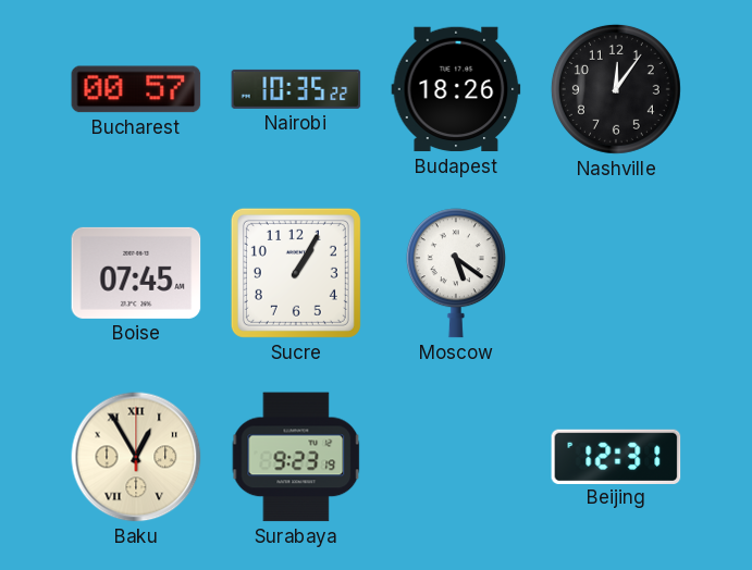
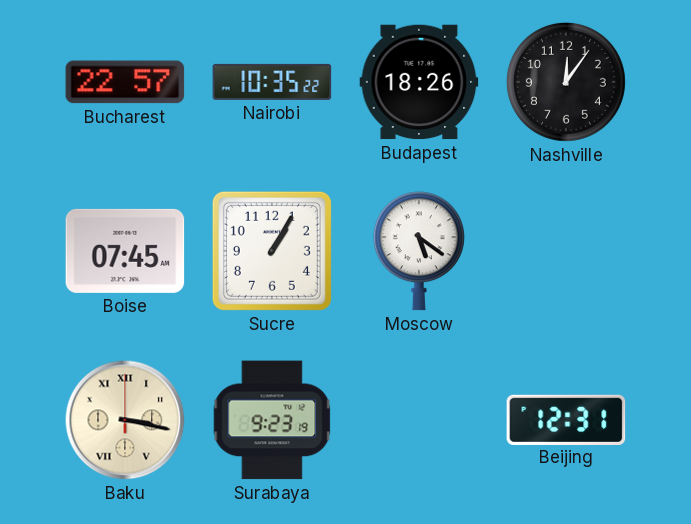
Bucharest: 00:57 -> 22:57 (125, 82)
Baku: 12:55 -> 3:17 (125, 420)
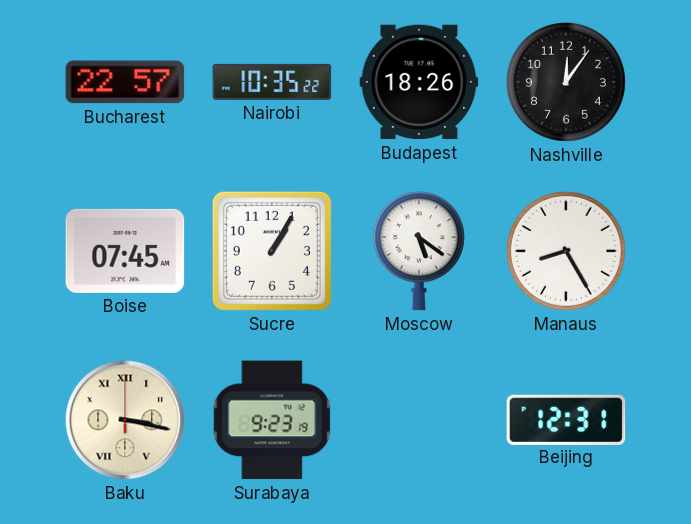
Manaus: none -> 8:25 (566, 251)
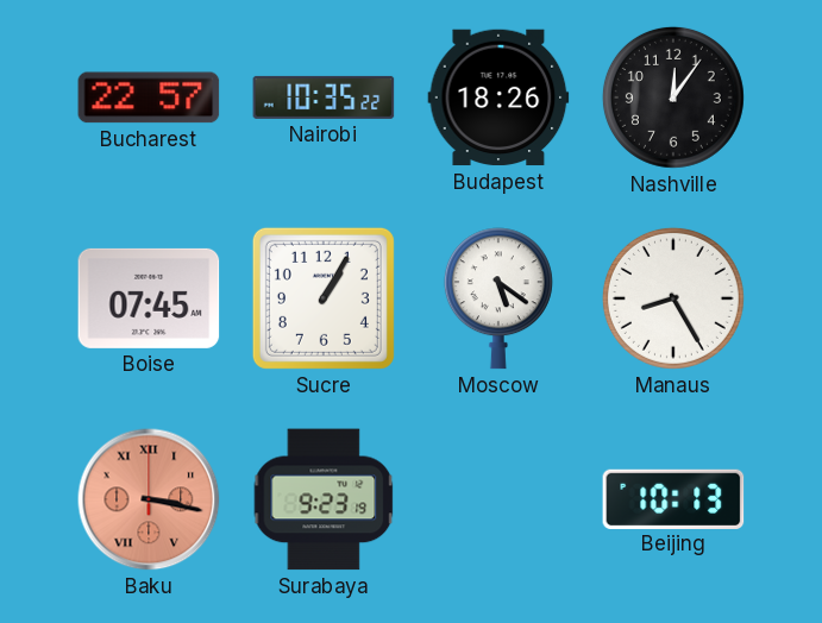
Baku dial: cream -> salmon (149, 499)
Beijing: 12:31 -> 10:13 (673, 498)
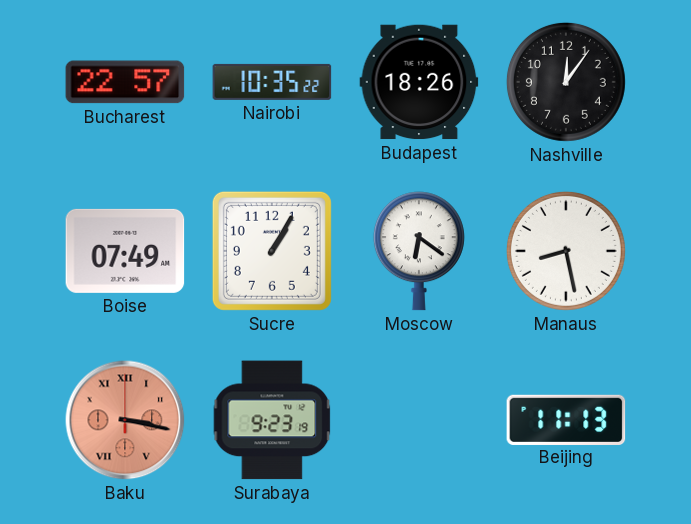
Boise: 07:45 -> 07:49 (125, 251)
Moscow: 5:21 -> 6:21 (419, 251)
Manaus: 8:25 -> 8:28 (566, 251)
Beijing: 10:13 -> 11:13 (566, 419)
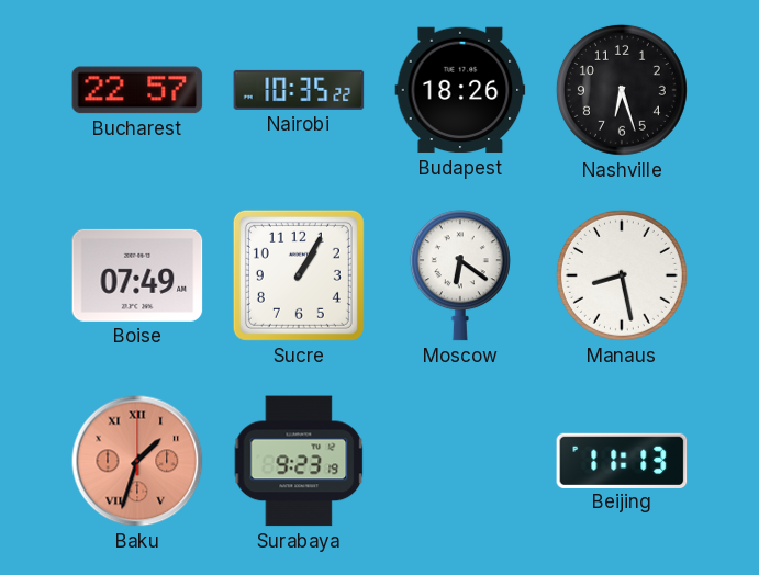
Nashville: 12:06 -> 6:27 (622, 90)
Baku: 3:17 -> 1:33 (137, 461)
